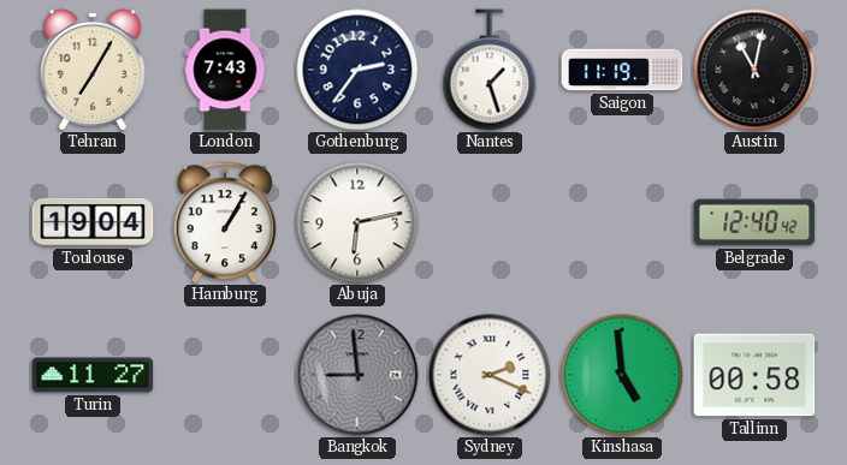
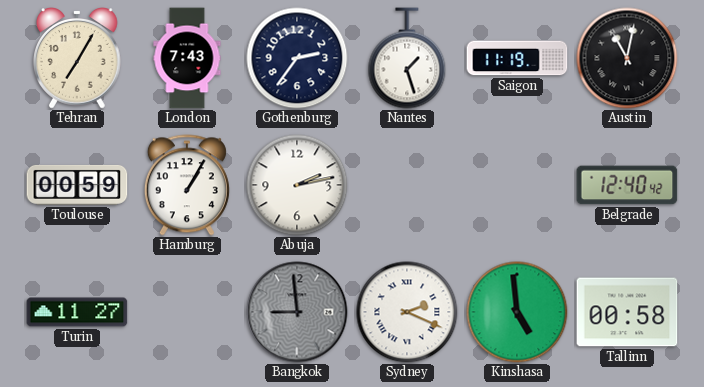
Toulouse: 19:04 -> 00:59 (77, 185)
Abuja: 6:13 -> 2:13 (297, 185)
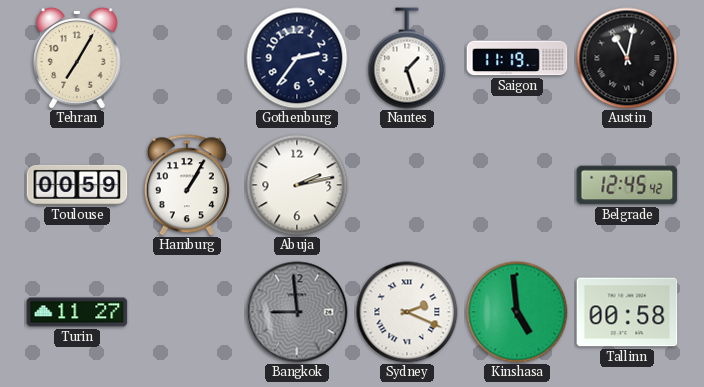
London: 7:43 -> none (187, 58)
Belgrade: 12:40 -> 12:45 (627, 185)
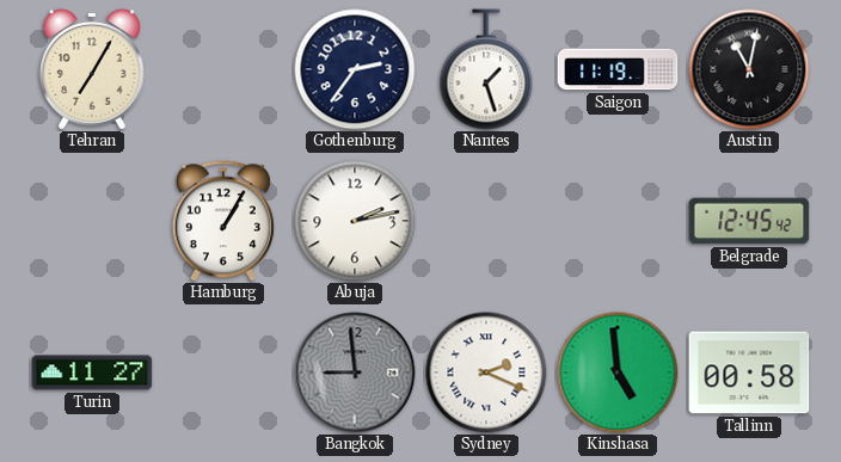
Toulouse: 00:59 -> none (77, 185)
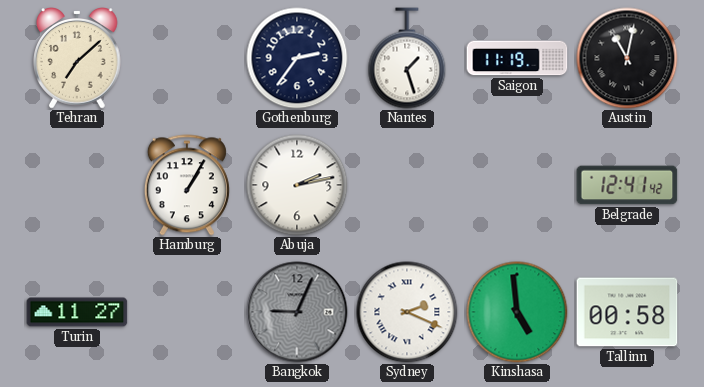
Tehran: 7:05 -> 7:08 (78, 58)
Belgrade: 12:45 -> 12:41 (627, 185)
Bangkok: 8:59 -> 9:04 (297, 312)
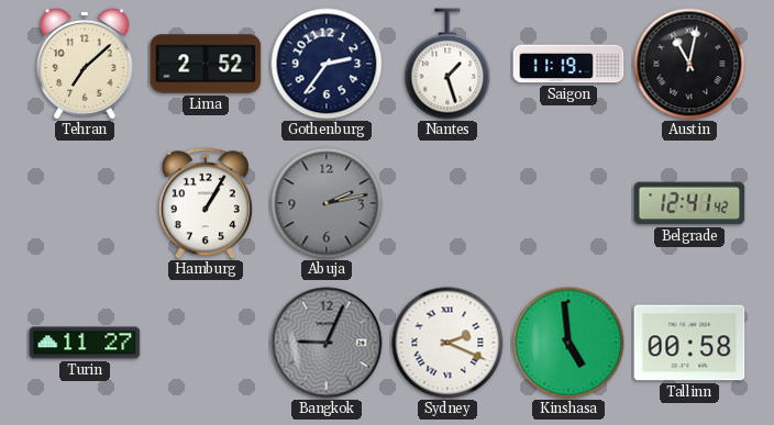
Lima: none -> 2:52 (206, 64)
Abuja dial: white -> grey (327, 203)
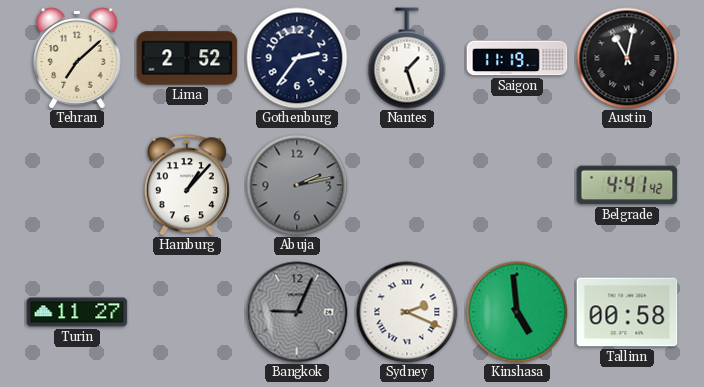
Hamburg: 1:05 -> 1:07 (187, 185)
Belgrade: 12:41 -> 4:41 (627, 185)
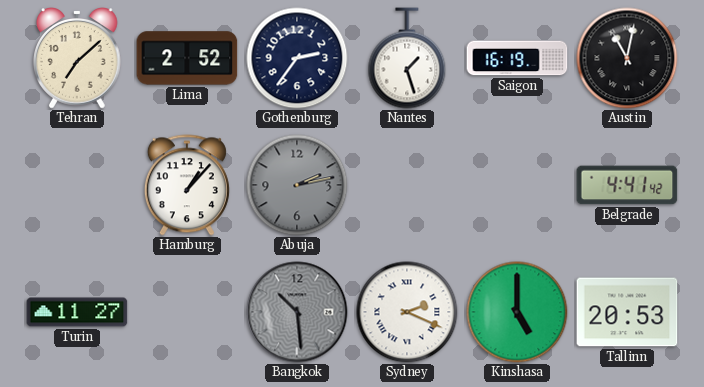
Saigon: 11:19 -> 16:19 (517, 58)
Bangkok: 9:04 -> 10:29 (297, 312)
Kinshasa: 4:59 -> 5:00 (517, 312)
Tallinn: 00:58 -> 20:53 (627, 312)
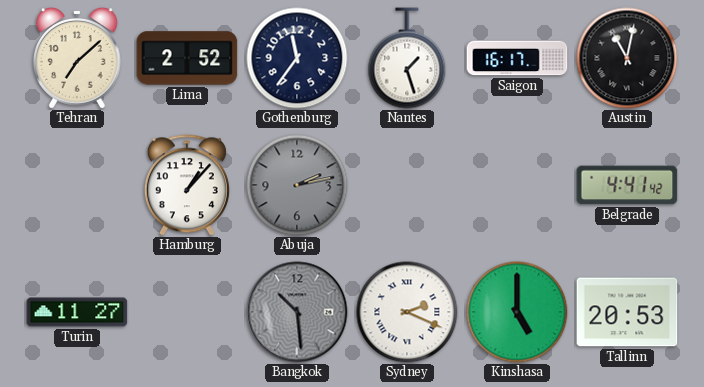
Gothenburg: 2:36 -> 11:36 (297, 58)
Saigon: 16:19 -> 16:17 (517, 58)
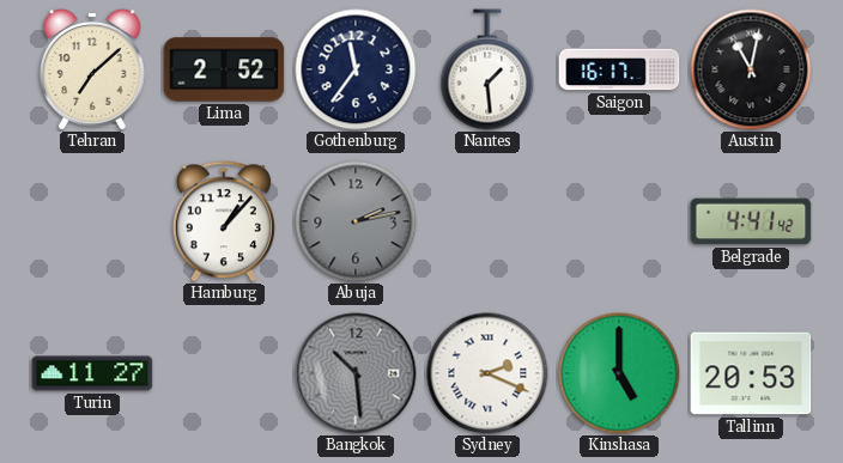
Nantes: 1:27 -> 1:29 (487, 69)
